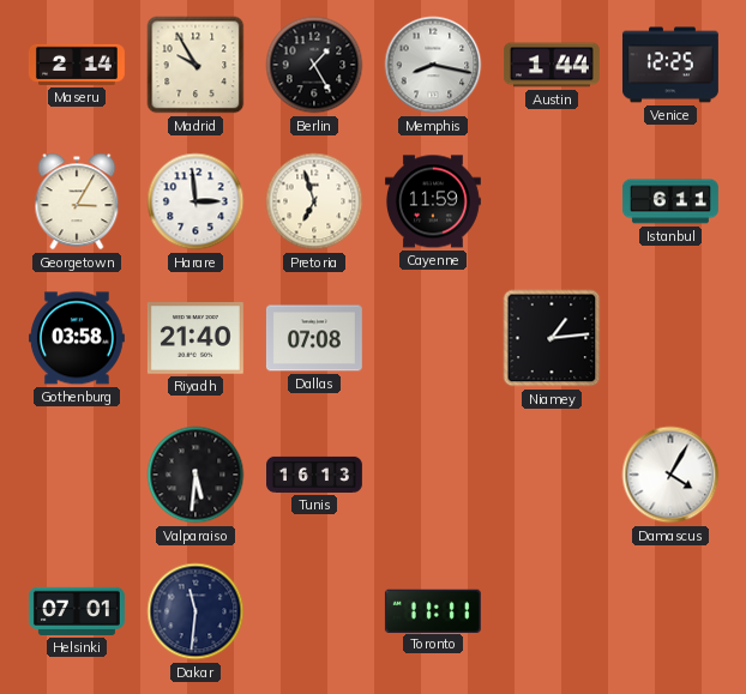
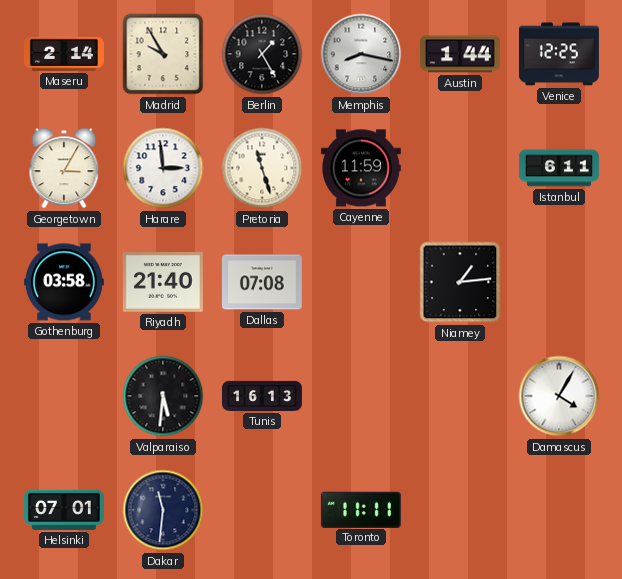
Pretoria: 6:57 -> 11:27 (262, 168)
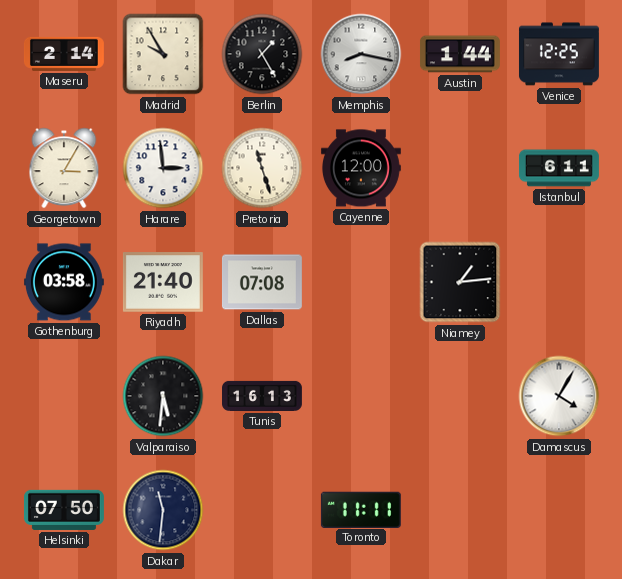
Cayenne: 11:59 -> 12:00 (361, 168)
Helsinki: 07:01 -> 07:50 (64, 510)
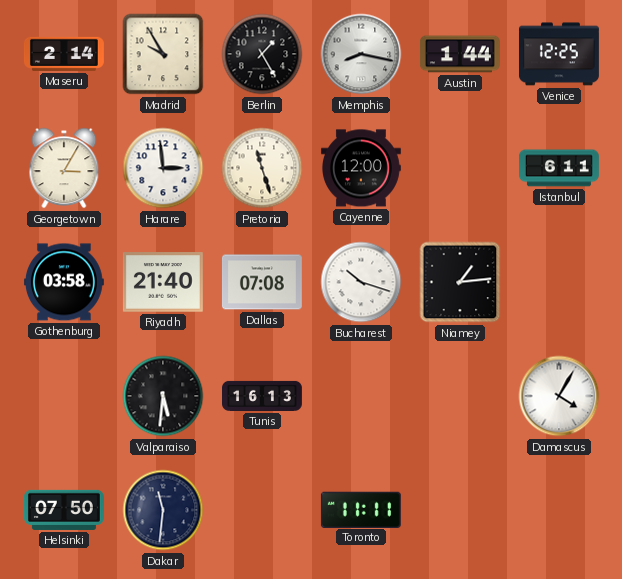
Bucharest: none -> 10:18 (361, 282)
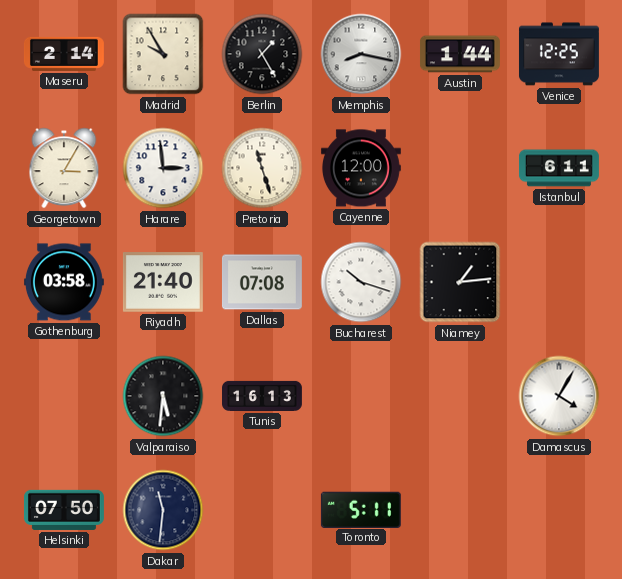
Toronto: 11:11 -> 5:11 (361, 509)
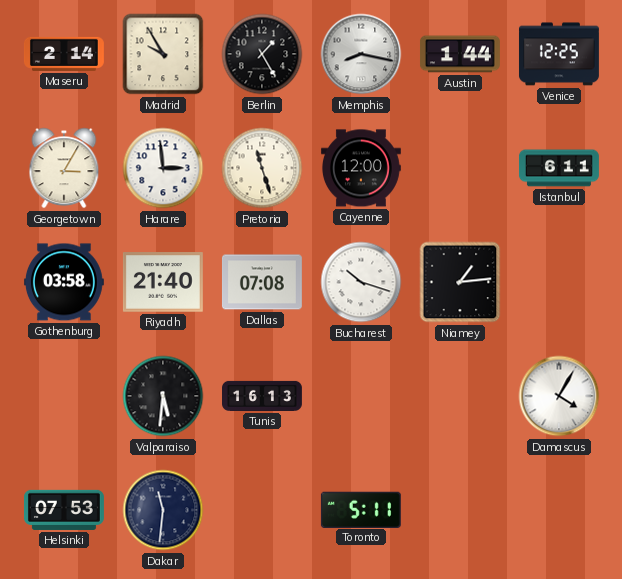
Helsinki: 07:50 -> 07:53 (64, 510)
